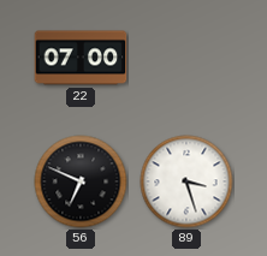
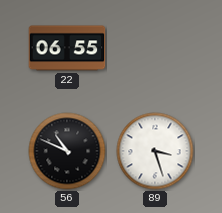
22: 07:00 -> 06:55 (67, 48)
56: 6:49 -> 10:49 (67, 151)
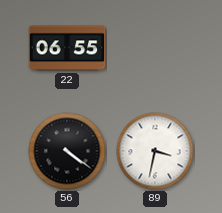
56: 10:49 -> 4:21 (67, 151)
89: 3:27 -> 3:32 (155, 151)
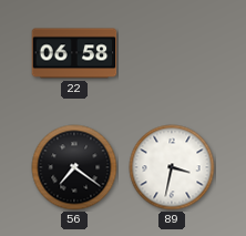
22: 06:55 -> 06:58 (74, 53)
56: 4:21 -> 7:21 (74, 167)
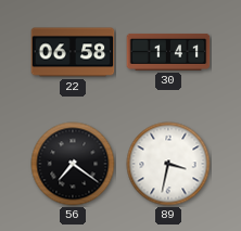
30: none -> 1:41 (168, 52)
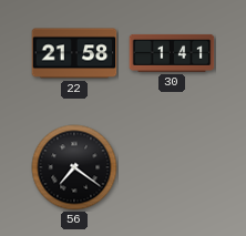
22: 06:58 -> 21:58 (74, 53)
89: 3:32 -> none (168, 164)
